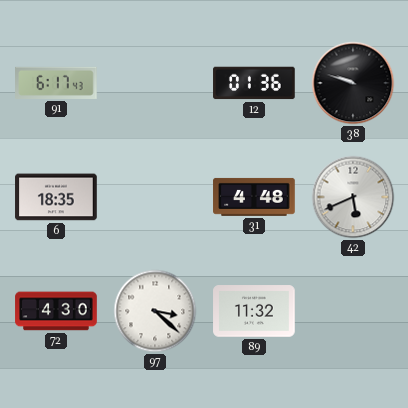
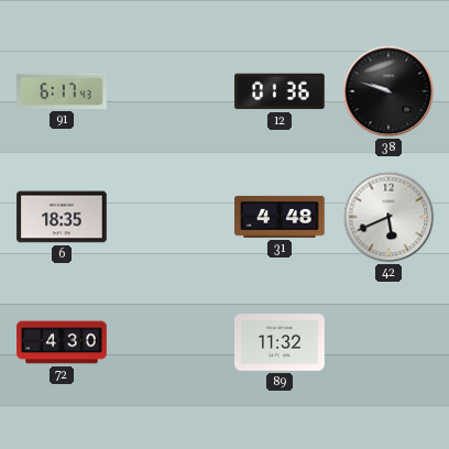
97: 3:22 -> none (155, 311)
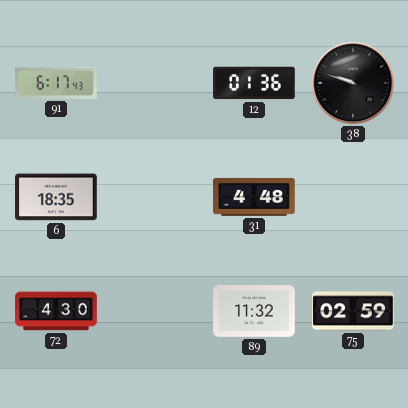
42: 5:41 -> none (388, 217)
75: none -> 02:59 (353, 311)
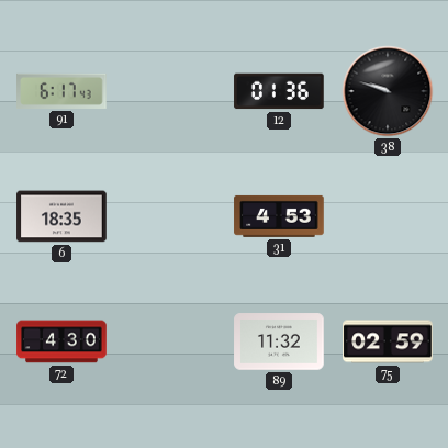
31: 4:48 -> 4:53 (279, 216)
